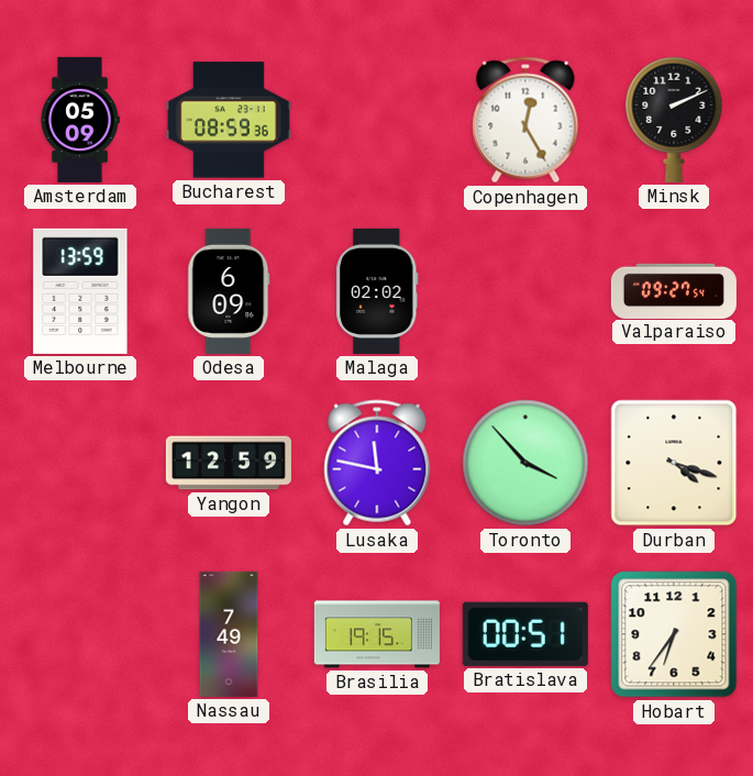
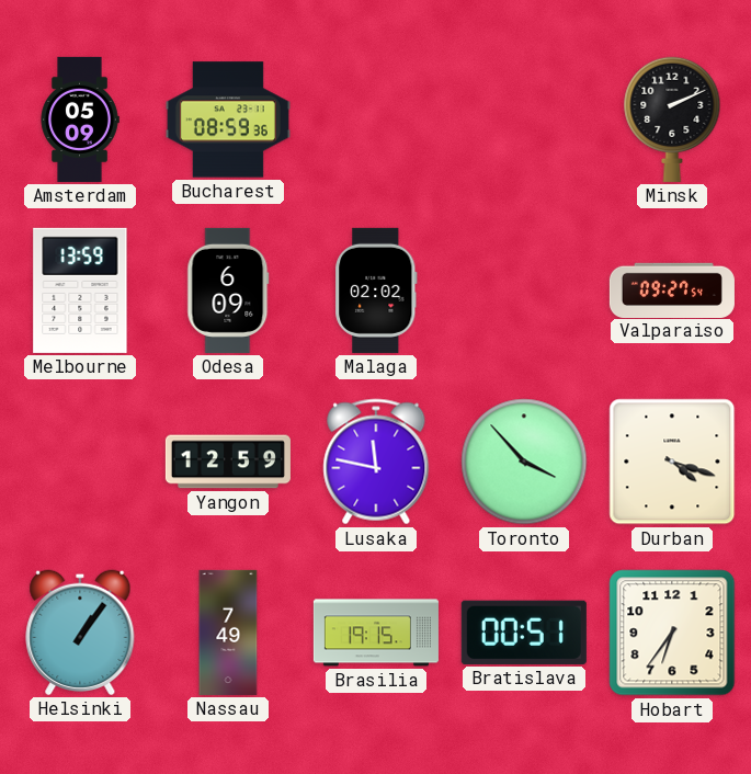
Copenhagen: 12:25 -> none (525, 120)
Helsinki: none -> 1:06 (80, 633)
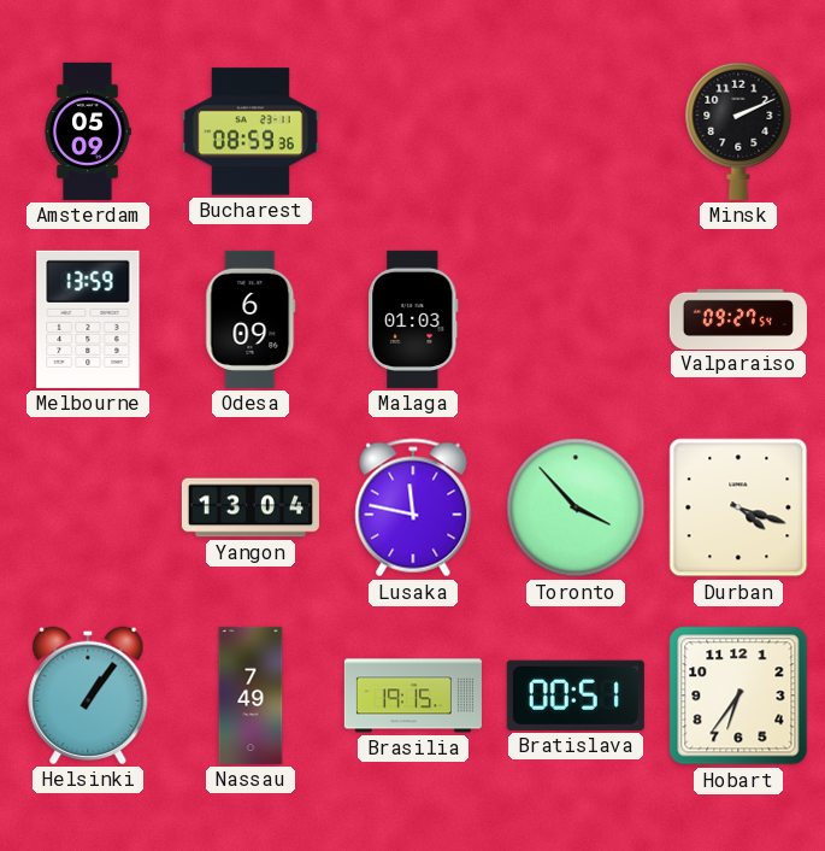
Malaga: 02:02 -> 01:03 (413, 319)
Yangon: 12:59 -> 13:04 (251, 507)
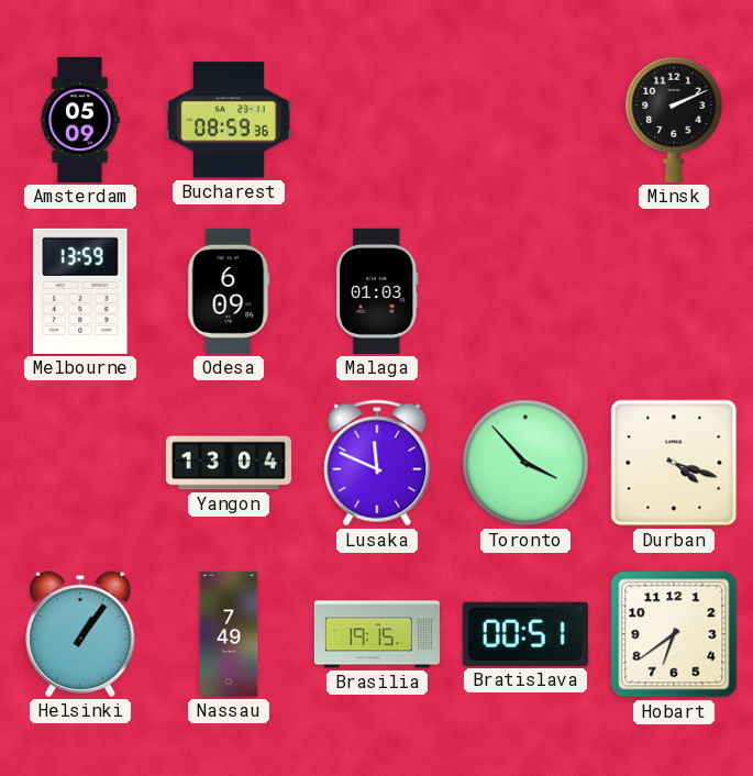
Valparaiso: 09:27 -> none (738, 318)
Lusaka: 11:47 -> 11:49 (377, 463)
Hobart: 6:36 -> 6:39 (674, 634)
